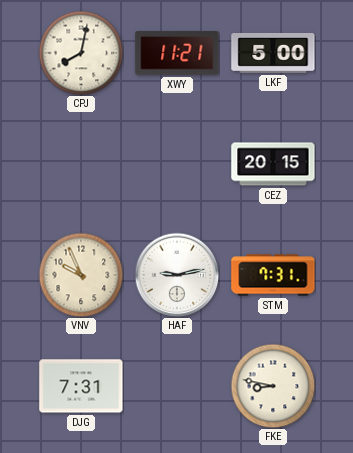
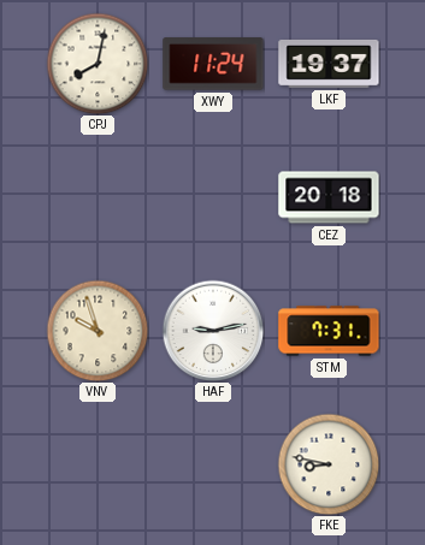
XWY: 11:21 -> 11:24 (213, 64)
LKF: 5:00 -> 19:37 (329, 64)
CEZ: 20:15 -> 20:18 (329, 197)
VNV: 9:56 -> 9:57 (98, 331)
DJG: 7:31 -> none (81, 386)
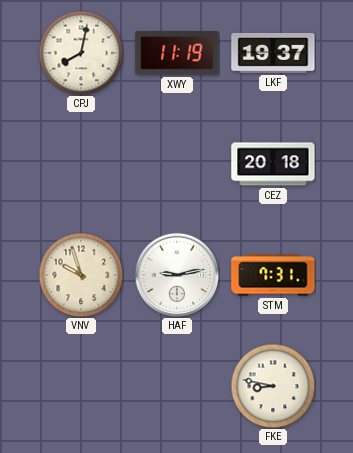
XWY: 11:24 -> 11:19 (177, 53)
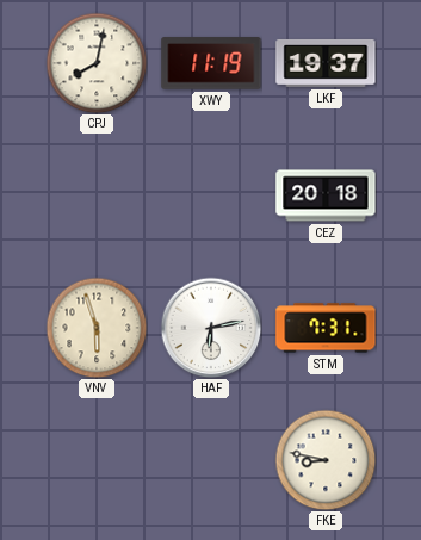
VNV: 9:57 -> 5:57 (97, 328)
HAF: 9:13 -> 6:13 (211, 328)
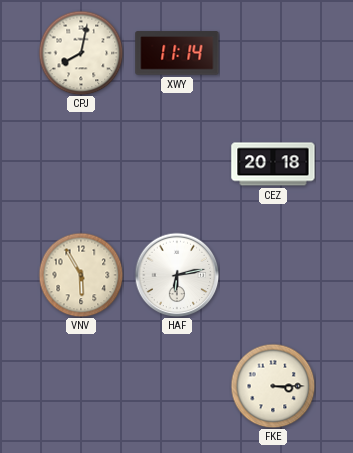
XWY: 11:19 -> 11:14 (177, 53)
LKF: 19:37 -> none (326, 63)
VNV: 5:57 -> 5:55 (81, 275)
STM: 7:31 -> none (326, 328)
FKE: 8:47 -> 3:15 (273, 386)
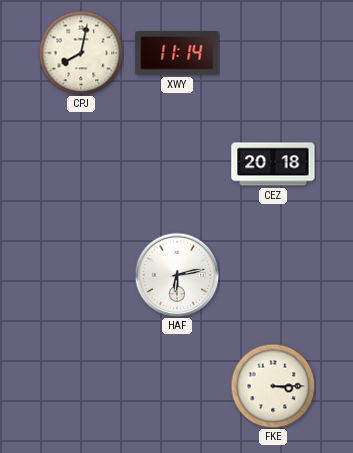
VNV: 5:55 -> none (81, 275)
